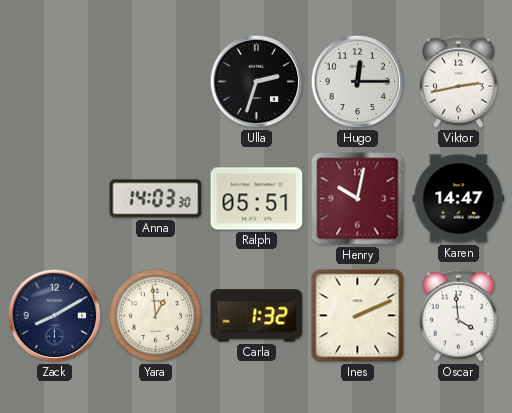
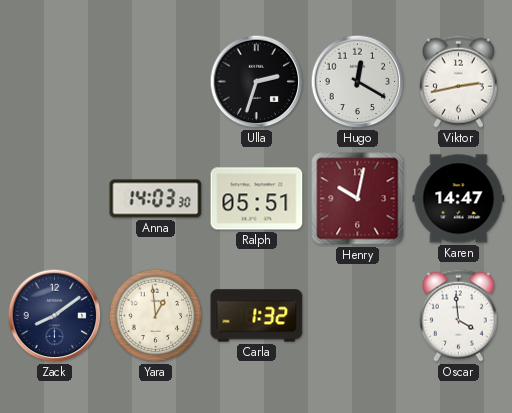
Hugo: 12:15 -> 12:20 (358, 82)
Zack: 8:10 -> 8:09 (55, 316)
Ines: 2:11 -> none (358, 316)
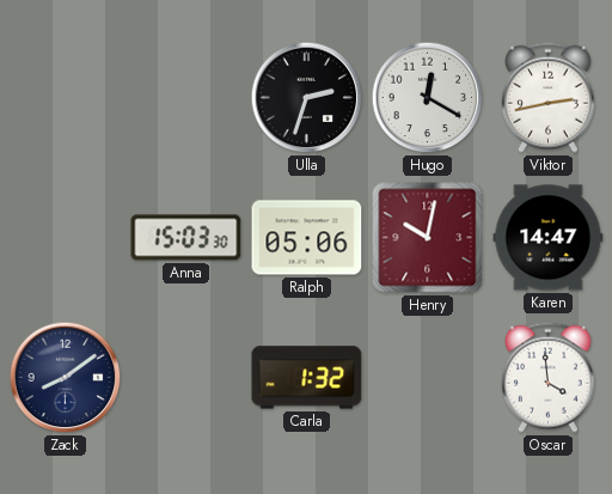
Anna: 14:03 -> 15:03 (186, 238)
Ralph: 05:51 -> 05:06 (307, 238)
Yara: 12:59 -> none (156, 316)
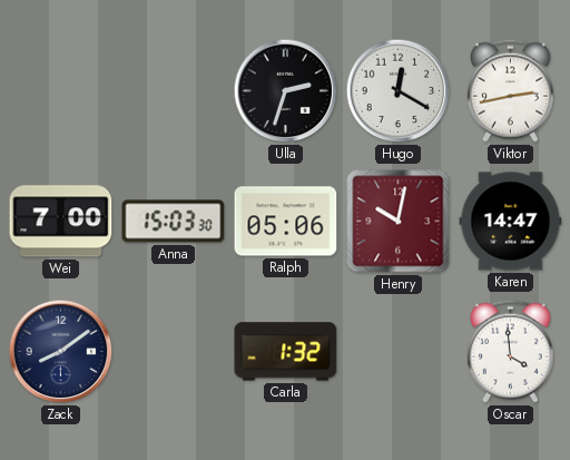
Wei: none -> 7:00 (61, 222)
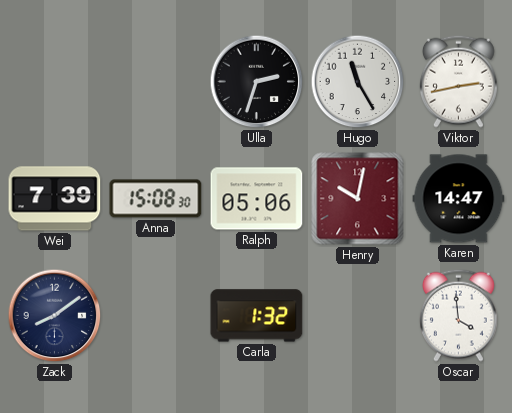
Hugo: 12:20 -> 11:25 (358, 82)
Wei: 7:00 -> 7:39 (55, 199)
Anna: 15:03 -> 15:08 (156, 199)
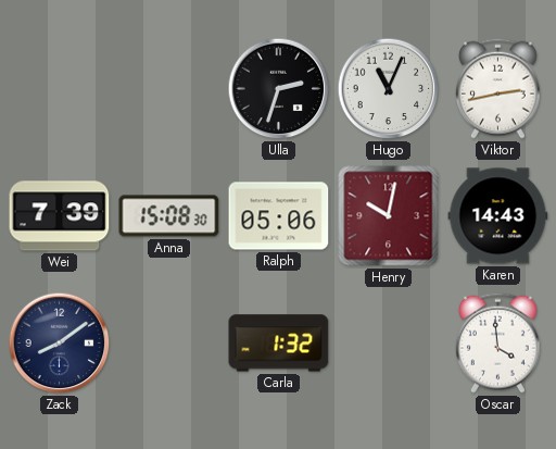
Hugo: 11:25 -> 11:04 (389, 89)
Karen: 14:47 -> 14:43 (498, 216)
